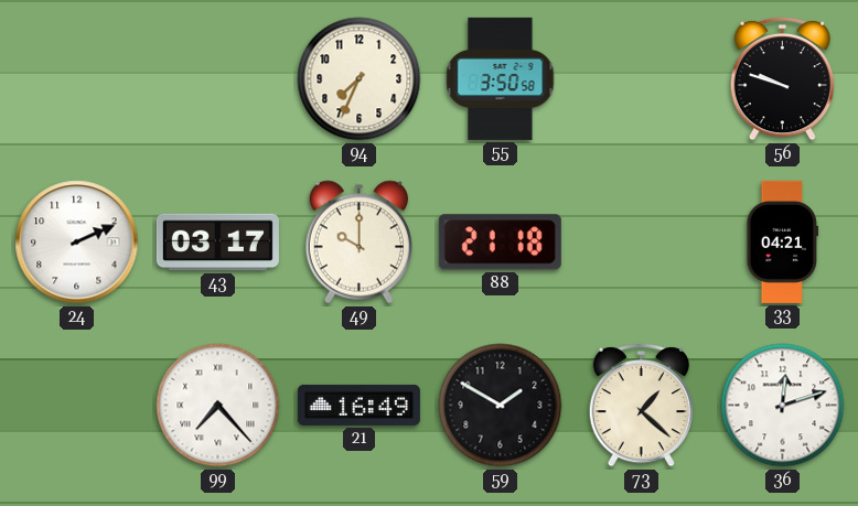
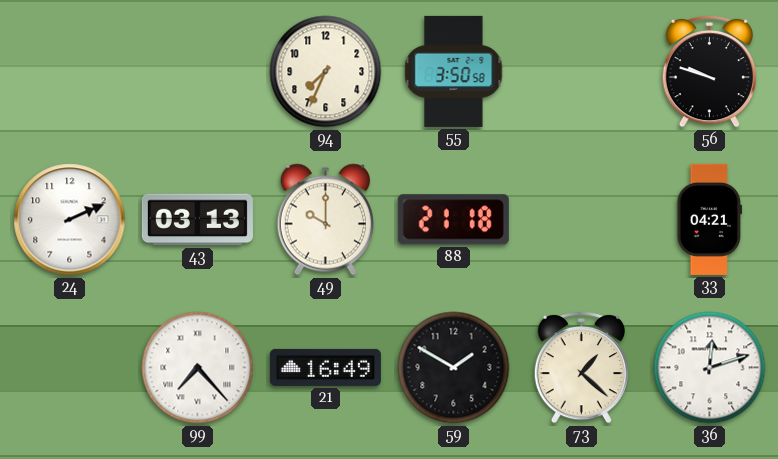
43: 03:17 -> 03:13 (197, 220)
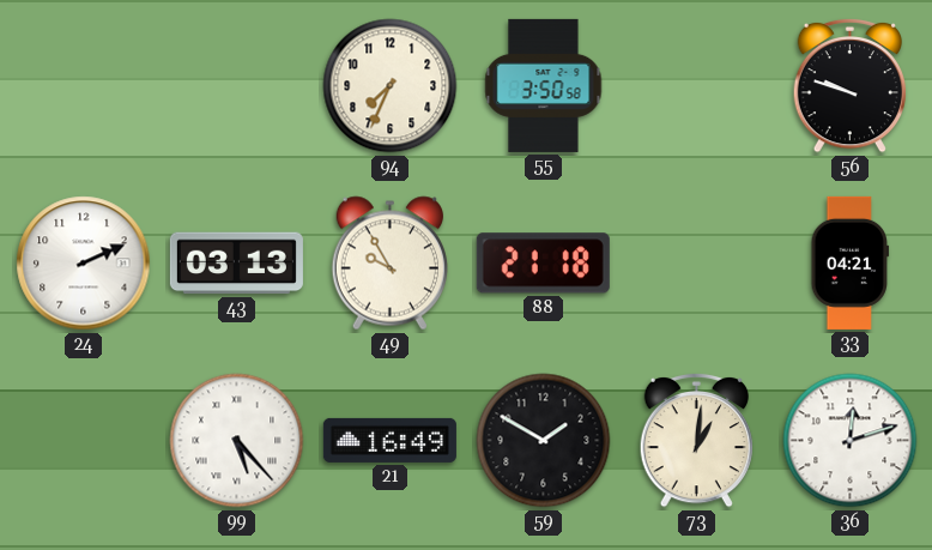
49: 10:00 -> 9:55 (389, 264)
99: 7:23 -> 5:23 (237, 441)
73: 1:22 -> 1:01 (696, 440)
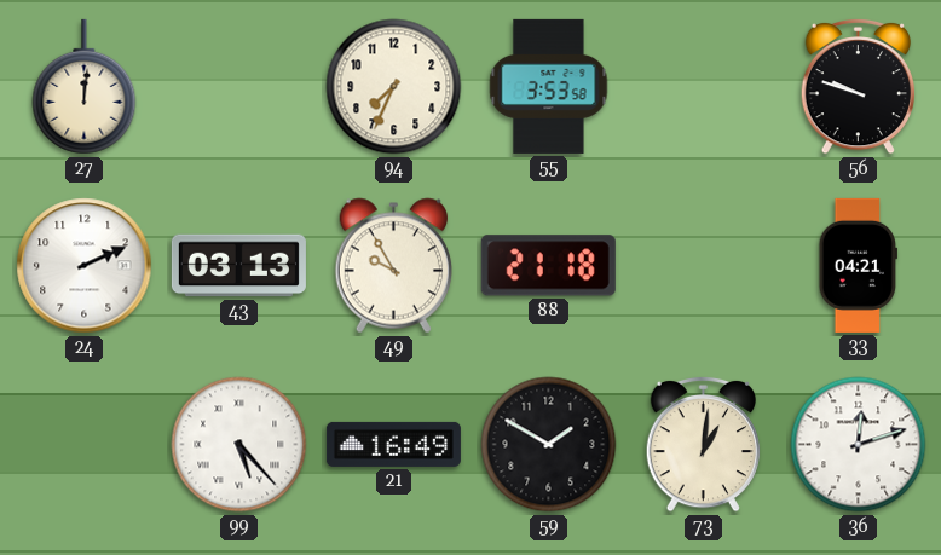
27: none -> 12:01 (85, 87)
55: 3:50 -> 3:53 (549, 86)
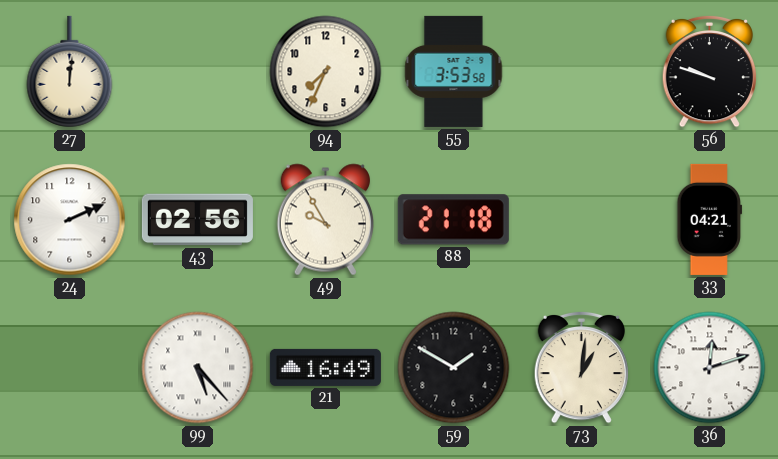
43: 03:13 -> 02:56 (197, 220)
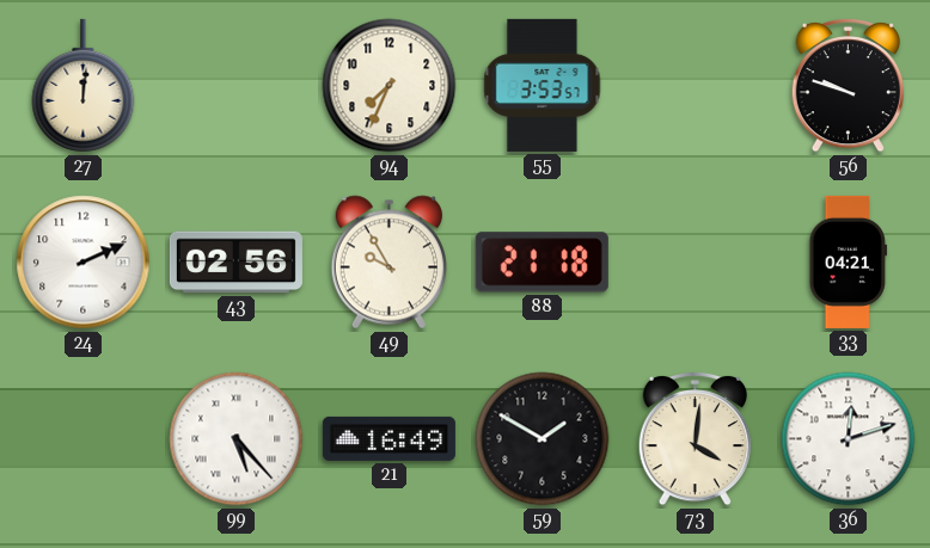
55: 3:53:58 -> 3:53:57 (543, 85)
73: 1:01 -> 4:01 (695, 438)
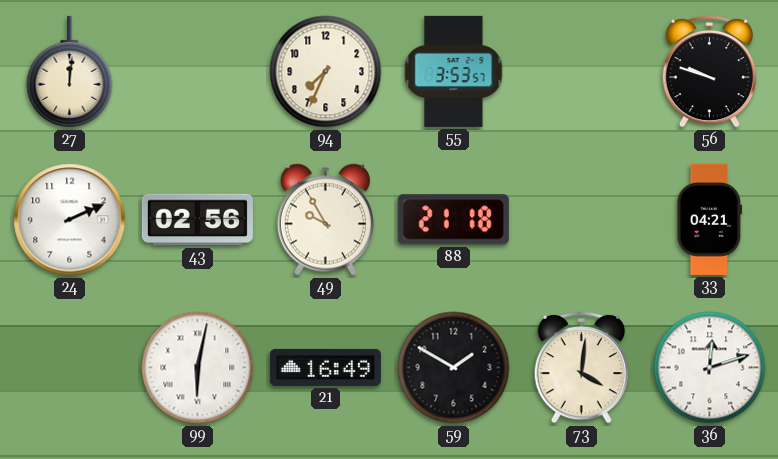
99: 5:23 -> 6:02 (198, 368)
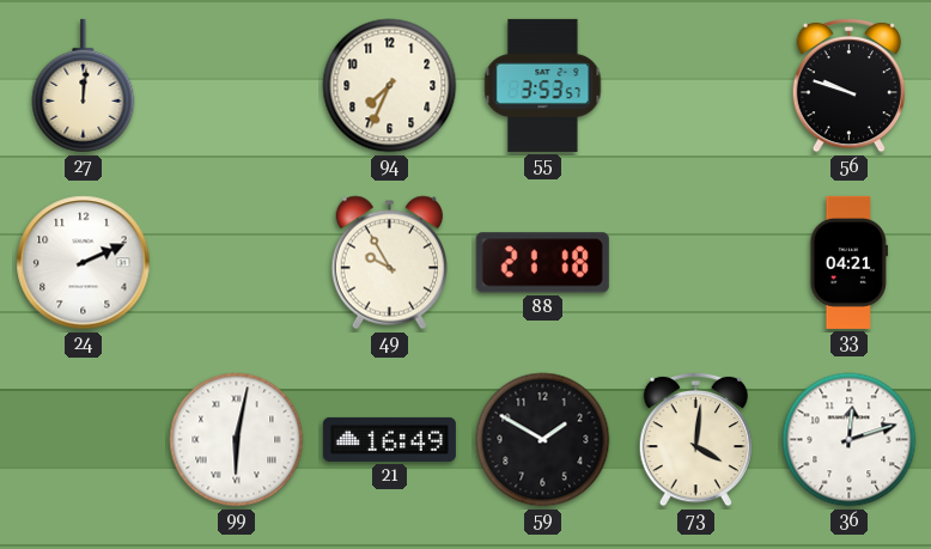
43: 02:56 -> none (197, 220)
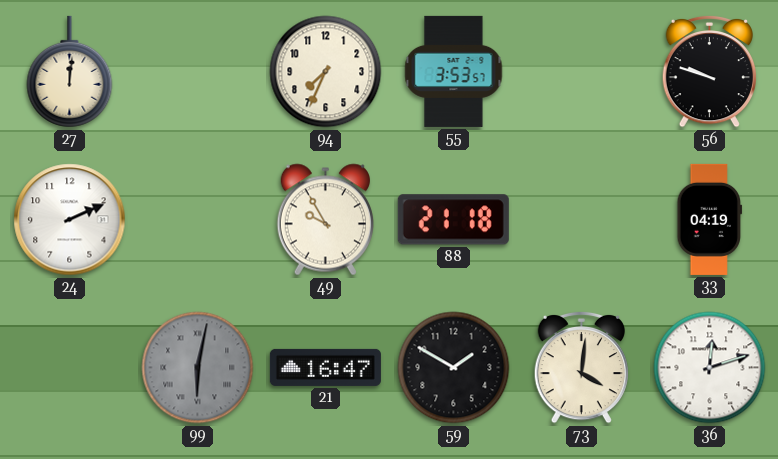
33: 04:21 -> 04:19 (710, 219)
99 dial: white -> grey (198, 368)
21: 16:49 -> 16:47 (325, 367)
